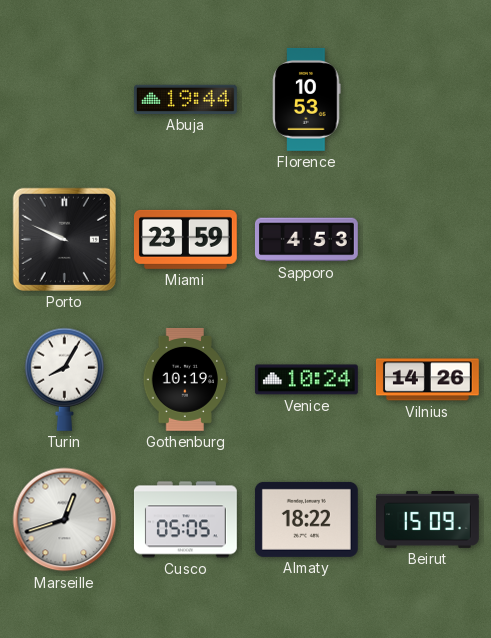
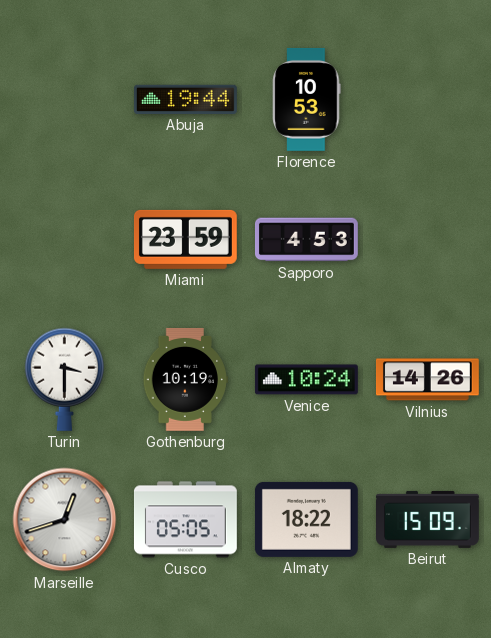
Porto: 9:49 -> none (64, 239)
Turin: 8:05 -> 3:30 (64, 379)
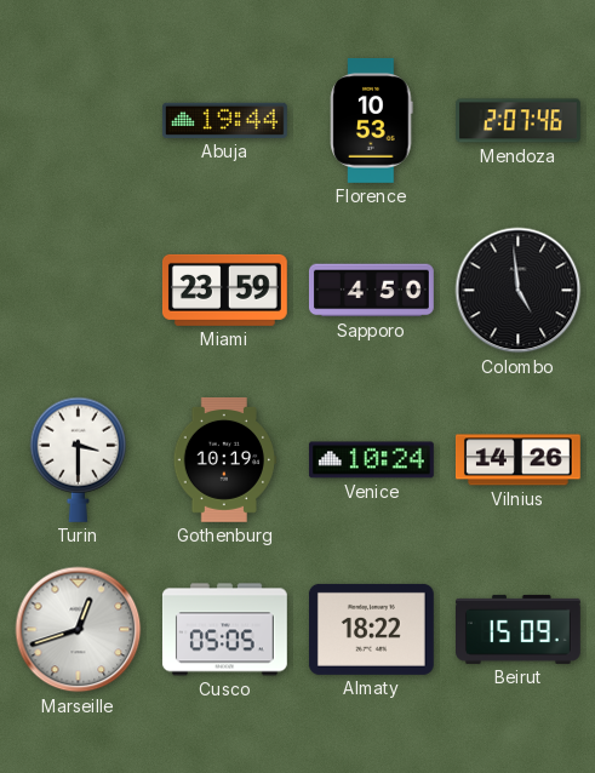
Mendoza: none -> 2:07 (519, 121)
Sapporo: 4:53 -> 4:50 (371, 291)
Colombo: none -> 4:59 (519, 291)
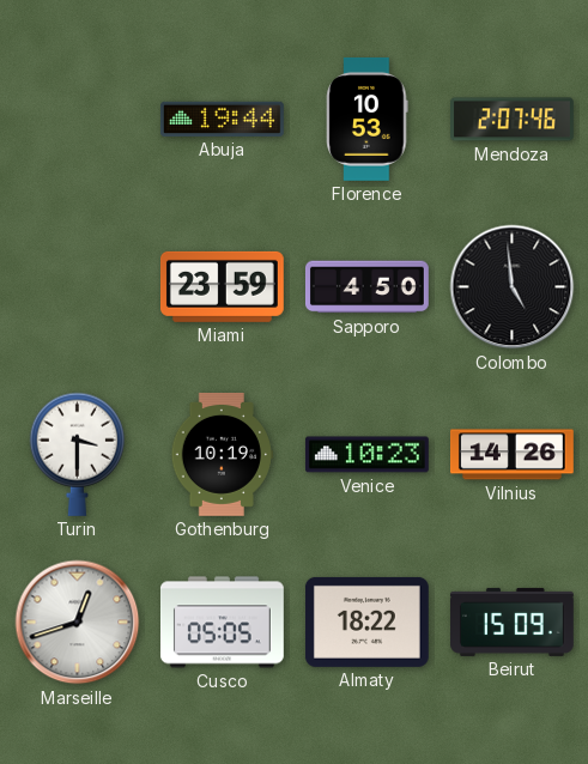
Venice: 10:24 -> 10:23 (366, 455)
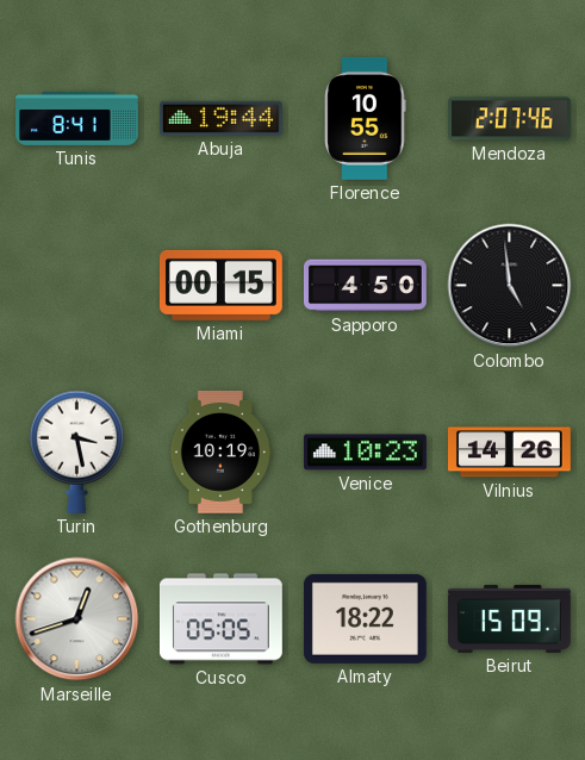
Tunis: none -> 8:41 (77, 118)
Florence: 10:53 -> 10:55 (366, 118)
Miami: 23:59 -> 00:15 (220, 285)
Turin: 3:30 -> 3:28 (76, 451)
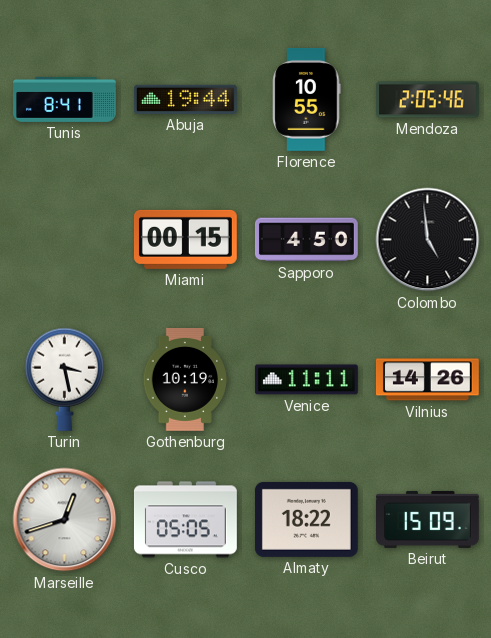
Mendoza: 2:07 -> 2:05 (428, 100)
Venice: 10:23 -> 11:11 (306, 380)
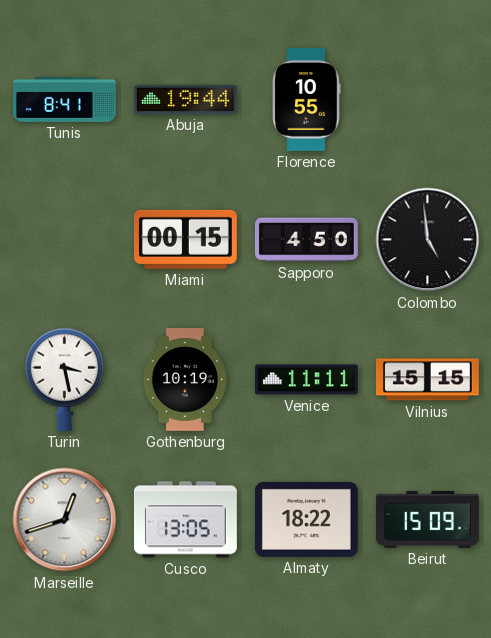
Mendoza: 2:05 -> none (428, 100)
Vilnius: 14:26 -> 15:15 (427, 380)
Cusco: 05:05 -> 13:05 (185, 520)
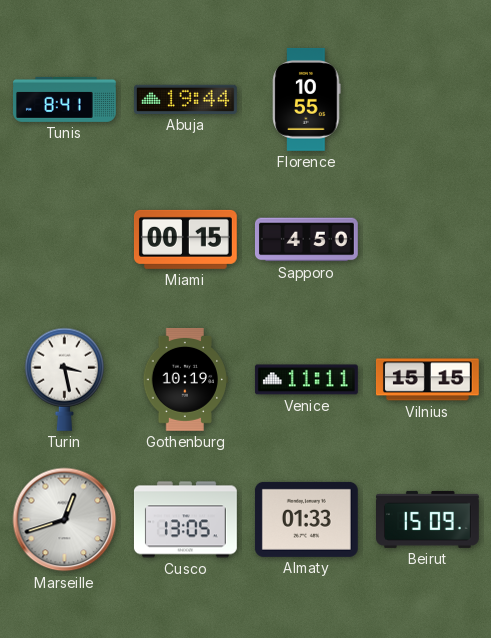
Colombo: 4:59 -> none (428, 240)
Almaty: 18:22 -> 01:33 (306, 519)
